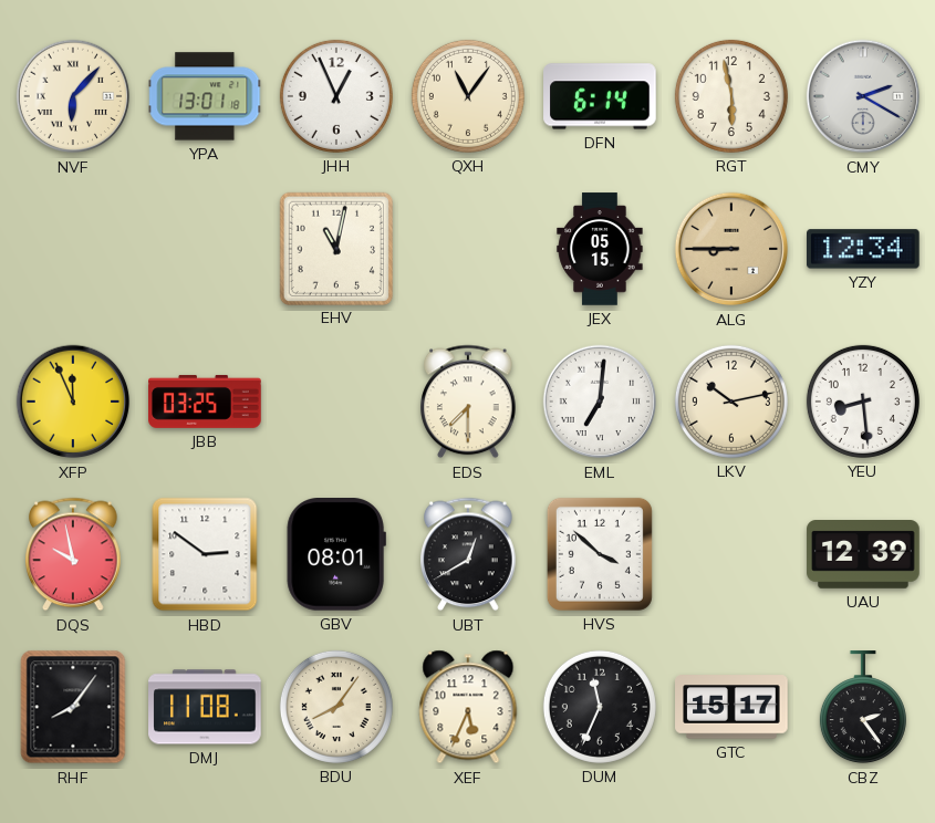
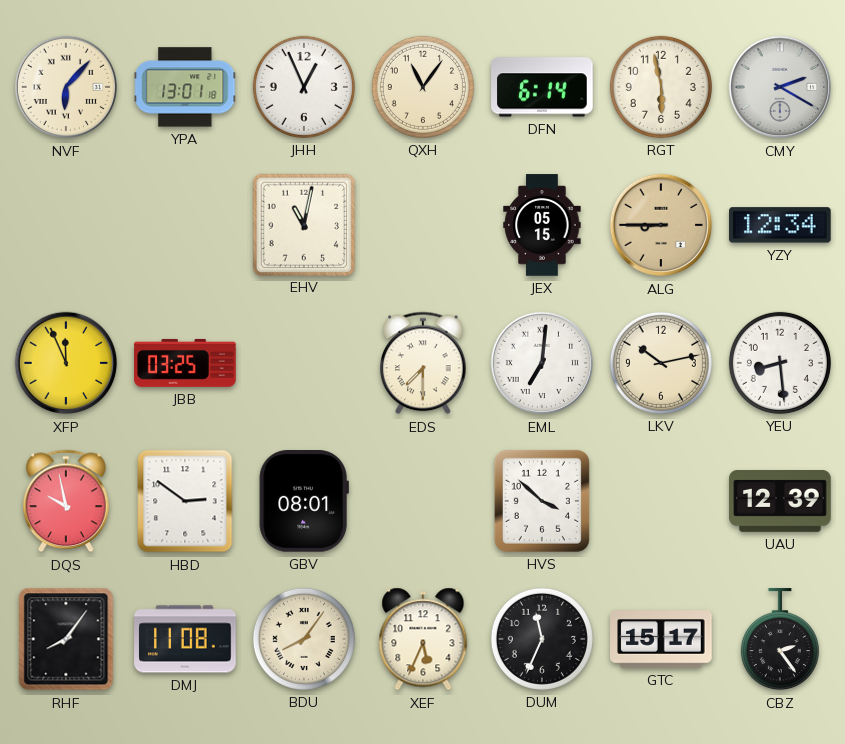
UBT: 12:40 -> none (468, 554)
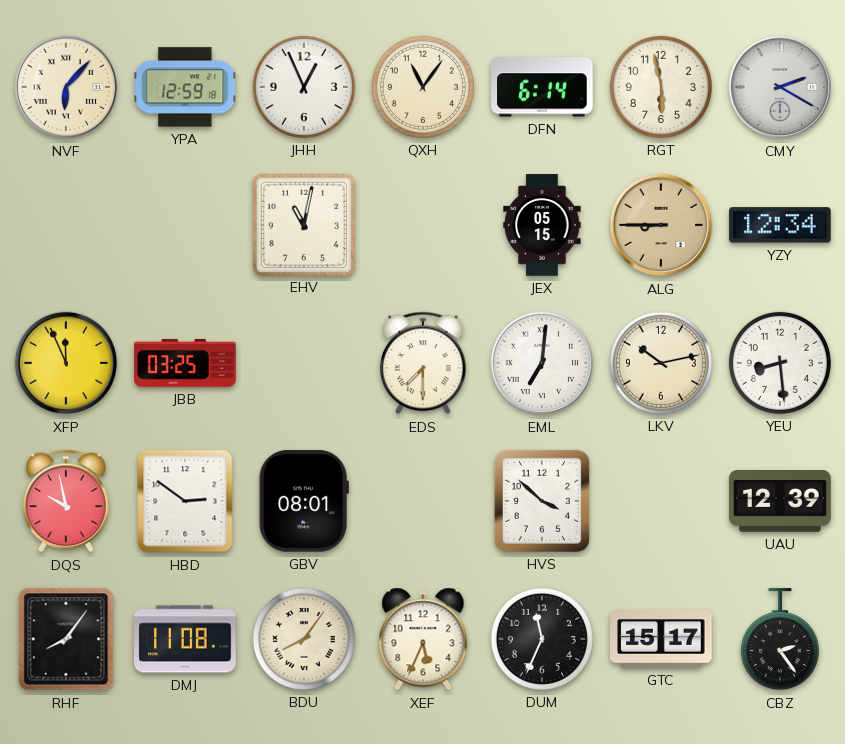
YPA: 13:01 -> 12:59 (185, 87)
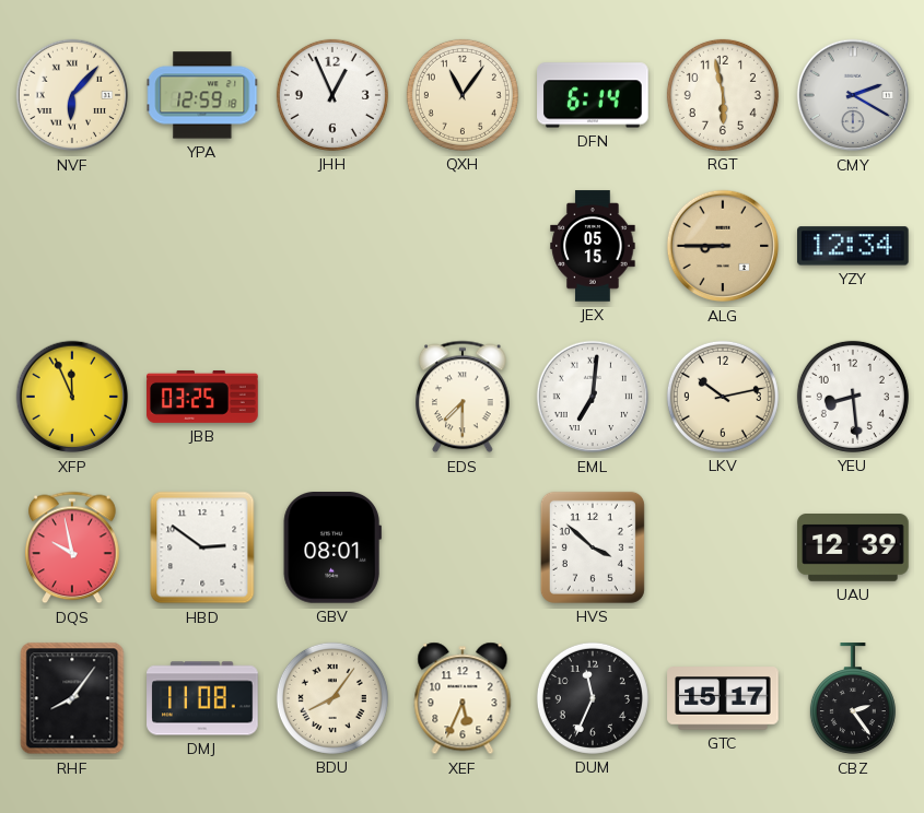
EHV: 11:02 -> none (303, 224)
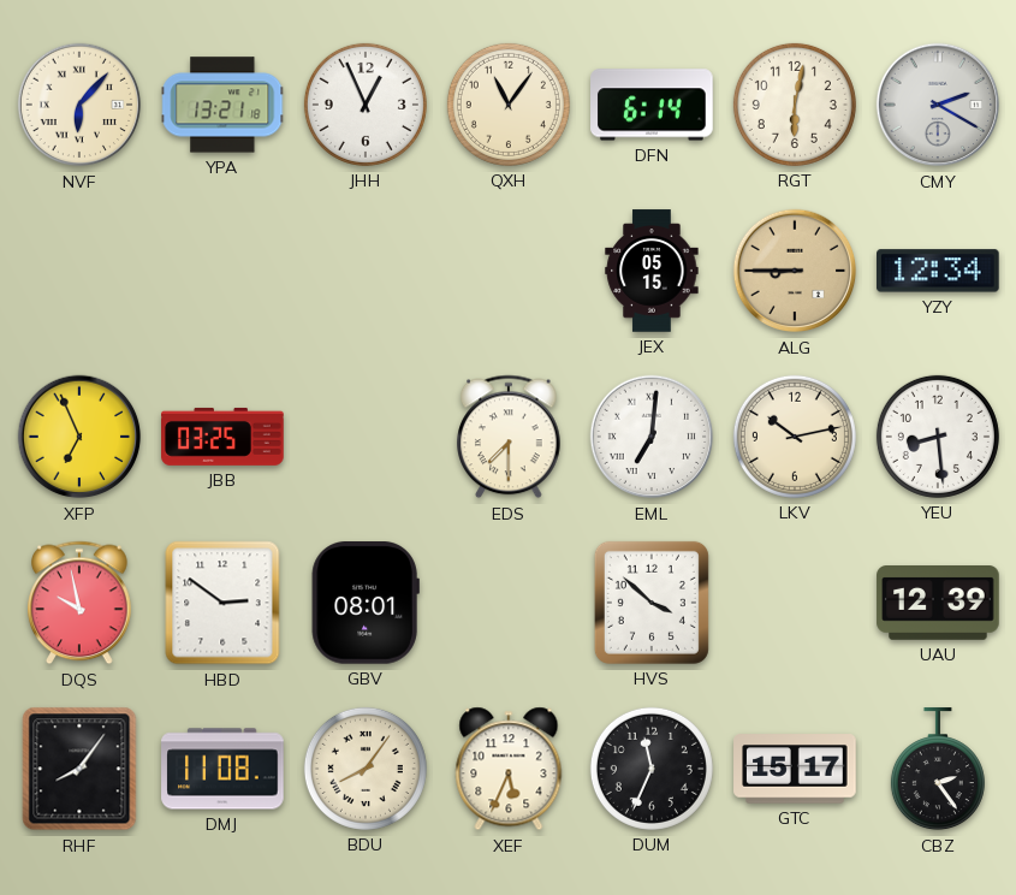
YPA: 12:59 -> 13:21 (222, 105)
RGT: 5:58 -> 6:02 (795, 105)
XFP: 11:56 -> 6:56 (79, 437)
